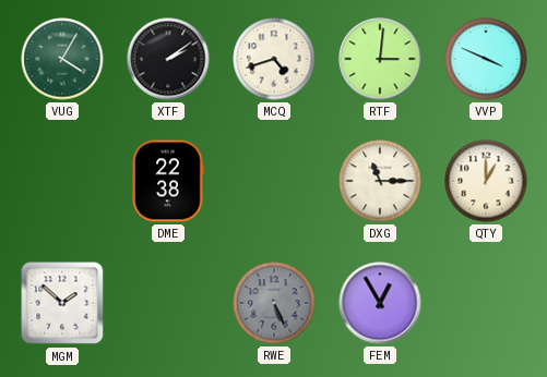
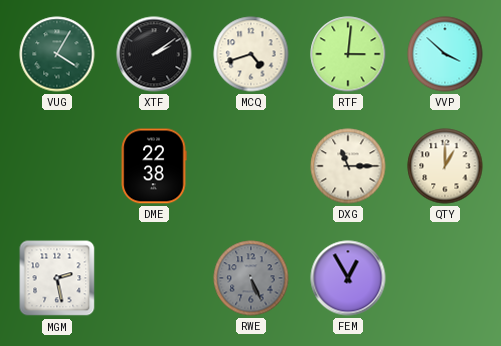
VVP: 3:49 -> 3:52 (445, 54)
MGM: 1:52 -> 2:28 (57, 278)
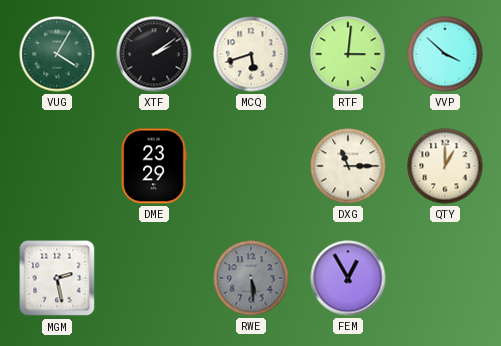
MCQ: 4:42 -> 5:42 (251, 54)
DME: 22:38 -> 23:29 (154, 166)
RWE: 5:26 -> 5:29 (251, 278)
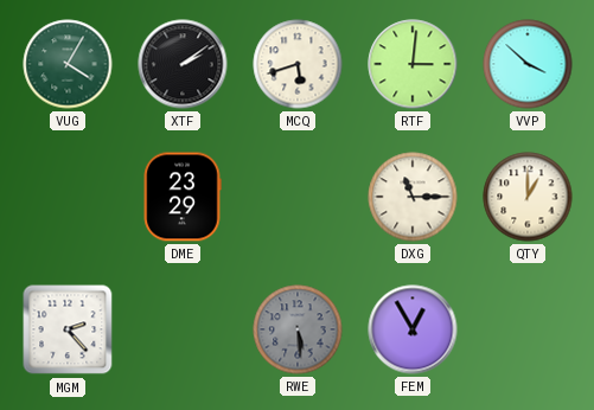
MGM: 2:28 -> 2:23 (68, 329)
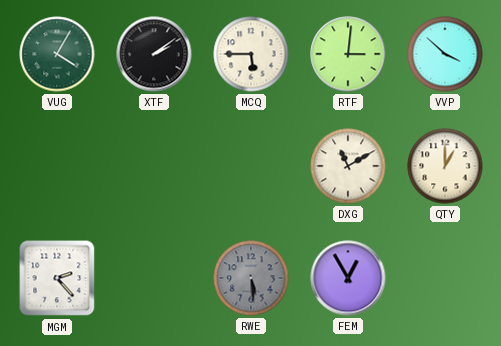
MCQ: 5:42 -> 5:45 (251, 54)
DME: 23:29 -> none (183, 197)
DXG: 11:15 -> 11:10 (348, 166)
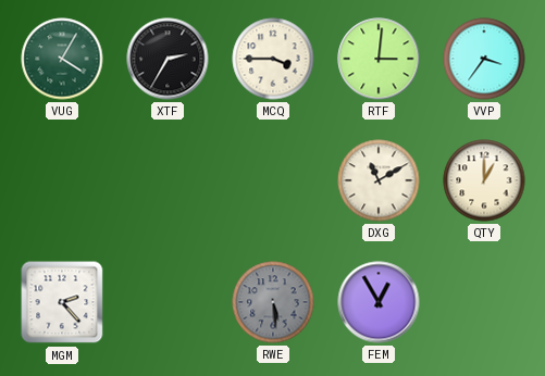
XTF: 2:09 -> 2:35 (168, 59)
MCQ: 5:45 -> 3:45 (273, 59)
VVP: 3:52 -> 3:36 (484, 59)
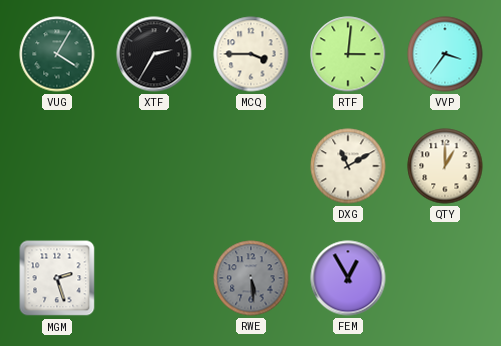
MGM: 2:23 -> 2:27 (57, 278)
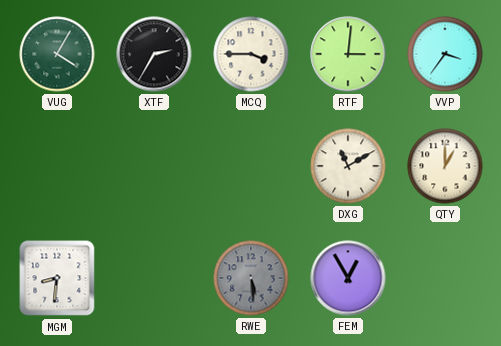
MGM: 2:27 -> 8:31 (57, 278)
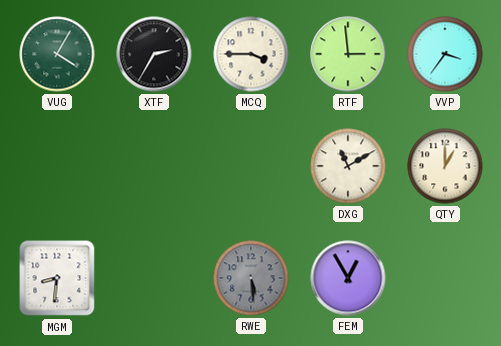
RTF: 3:01 -> 2:59 (348, 54)
